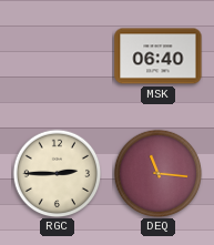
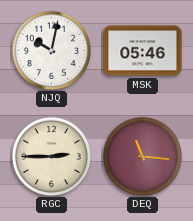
NJQ: none -> 10:02 (51, 50)
MSK: 06:40 -> 05:46 (143, 51)
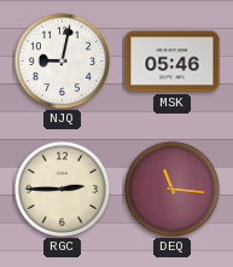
NJQ: 10:02 -> 9:02 (62, 60)
